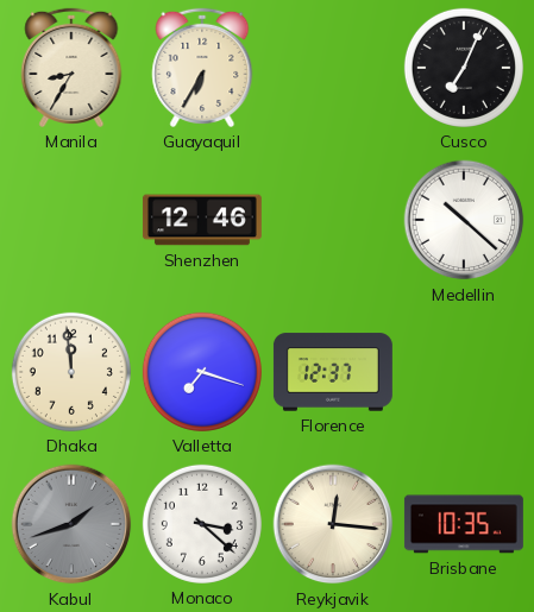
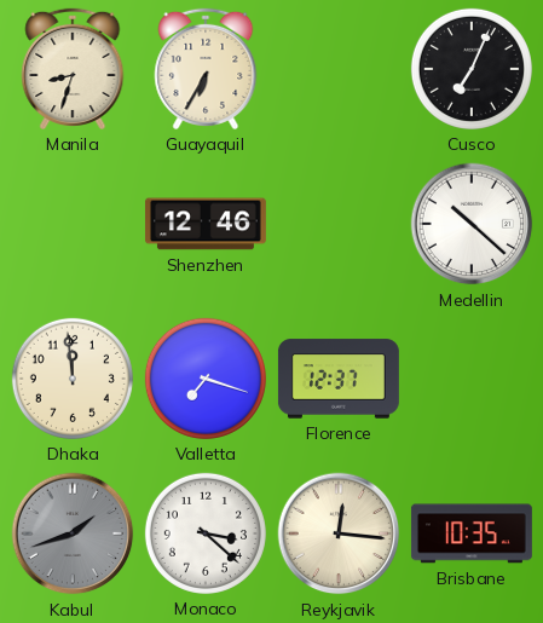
Manila: 8:35 -> 8:33 (73, 69)
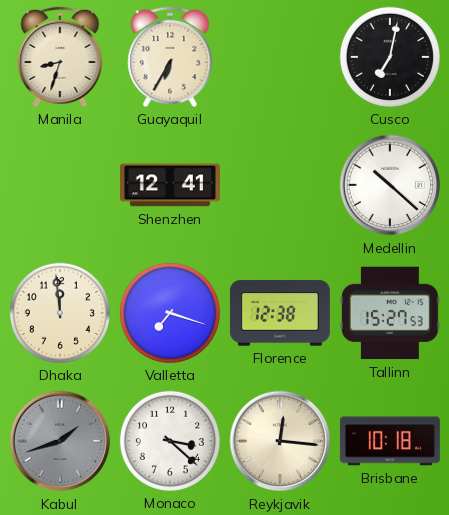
Cusco: 7:04 -> 7:02 (390, 57)
Shenzhen: 12:46 -> 12:41 (170, 185)
Florence: 12:37 -> 12:38 (280, 313)
Tallinn: none -> 15:27 (390, 313)
Brisbane: 10:35 -> 10:18 (390, 441)
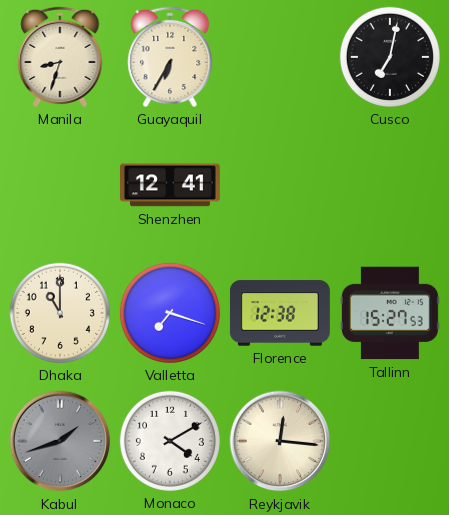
Medellin: 10:22 -> none (390, 185)
Dhaka: 11:59 -> 11:00 (60, 313)
Monaco: 3:22 -> 4:10 (170, 441)
Brisbane: 10:18 -> none (390, 441)
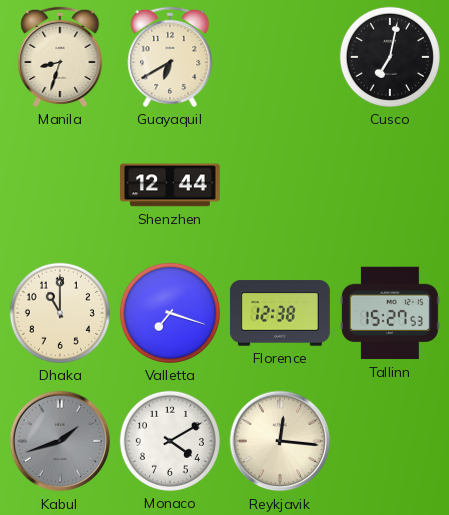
Guayaquil: 6:35 -> 6:40 (170, 57)
Shenzhen: 12:41 -> 12:44 (170, 185)
